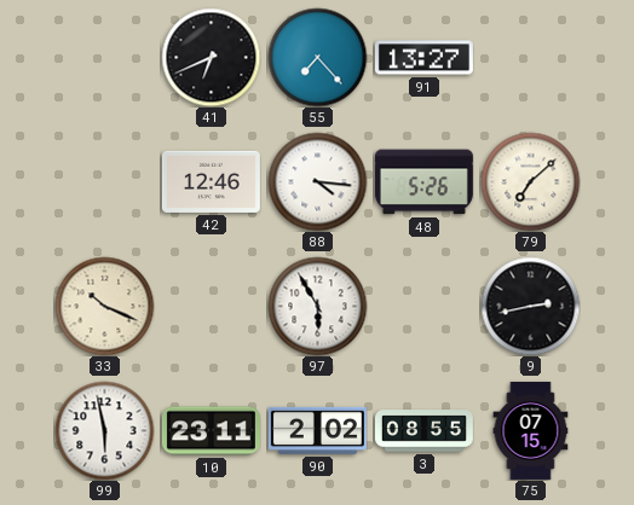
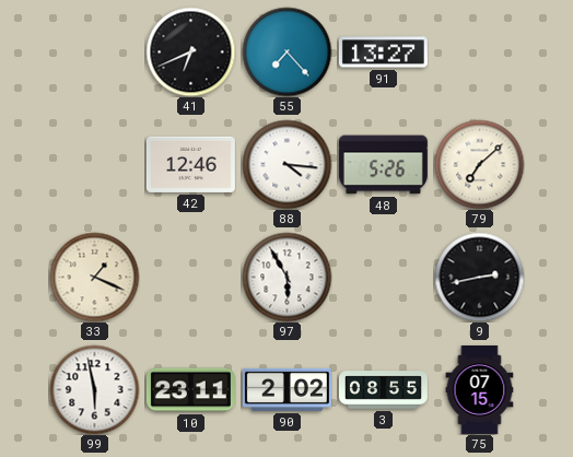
33: 10:19 -> 1:19 (94, 277)
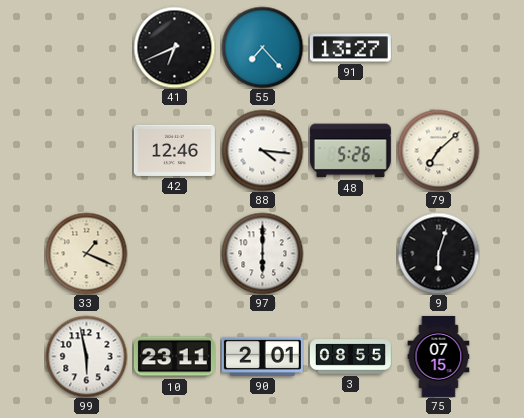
97: 5:55 -> 6:00 (262, 253)
9: 2:43 -> 6:03 (438, 253)
90: 2:02 -> 2:01 (262, 356)
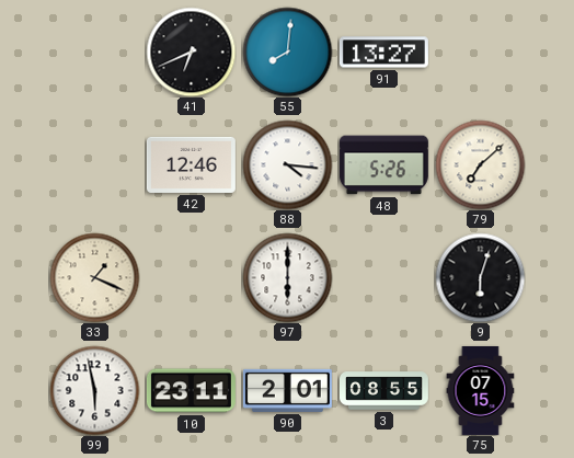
55: 7:23 -> 8:01 (287, 51)
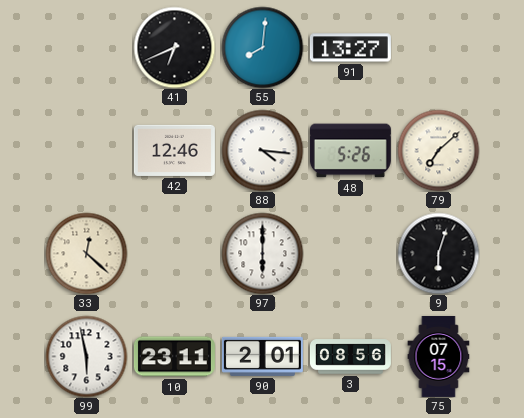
33: 1:19 -> 12:22 (86, 253)
3: 08:55 -> 08:56 (350, 357)
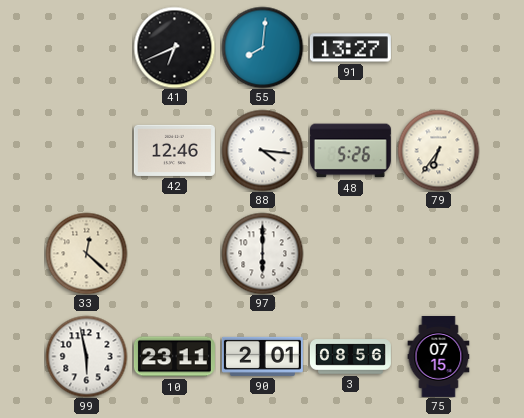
79: 7:08 -> 6:36 (438, 150)
9: 6:03 -> none (438, 253)
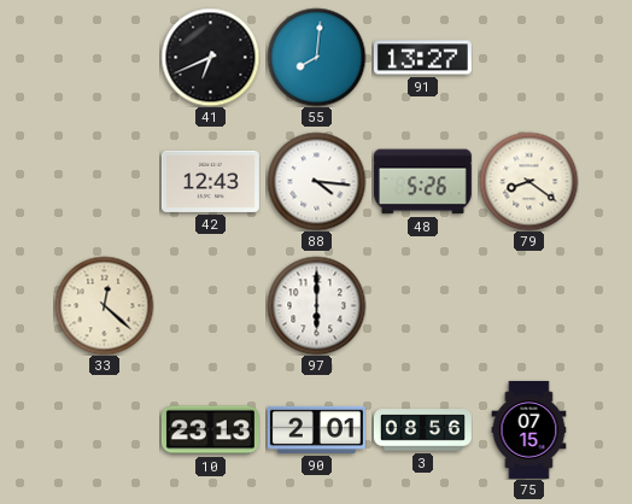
42: 12:46 -> 12:43 (210, 181)
79: 6:36 -> 8:21 (528, 181)
99: 5:58 -> none (86, 356)
10: 23:11 -> 23:13 (210, 430)
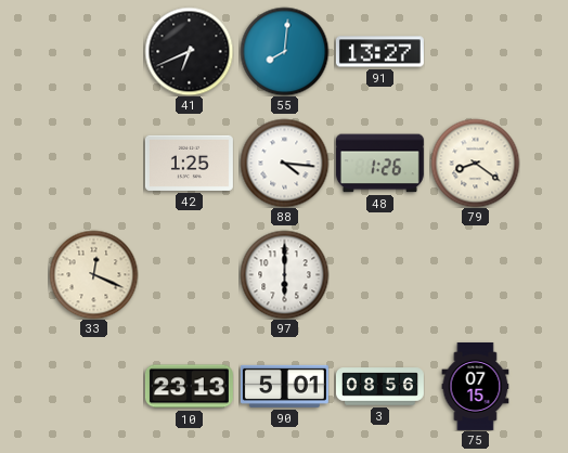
42: 12:43 -> 1:25 (189, 163)
48: 5:26 -> 1:26 (379, 164)
33: 12:22 -> 12:19 (93, 274)
90: 2:01 -> 5:01 (284, 386)
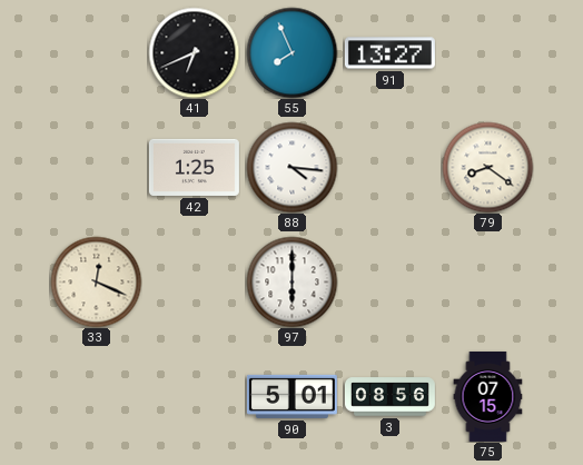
55: 8:01 -> 7:56 (291, 52)
48: 1:26 -> none (379, 164)
10: 23:13 -> none (189, 387)
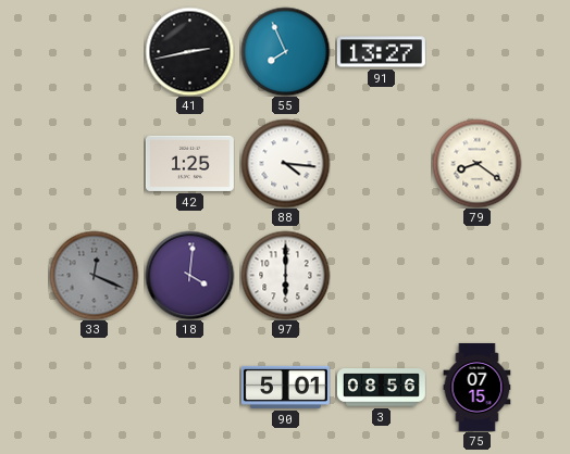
41: 6:41 -> 2:43 (189, 51)
33 dial: cream -> grey (94, 275)
18: none -> 4:01 (189, 275)
